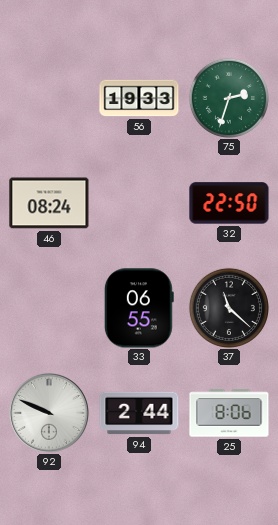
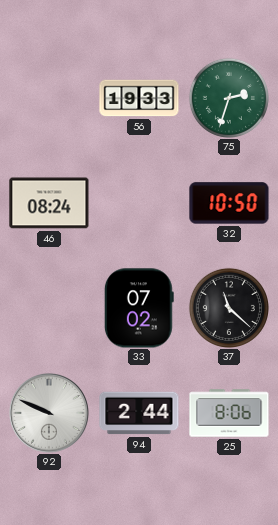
32: 22:50 -> 10:50 (229, 203)
33: 06:55 -> 07:02 (139, 308)
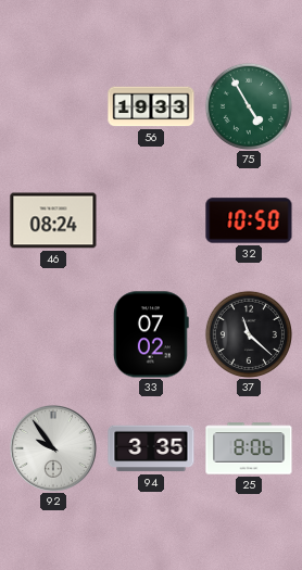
75: 2:33 -> 4:55 (249, 106)
92: 9:49 -> 9:54 (53, 448)
94: 2:44 -> 3:35 (151, 448)
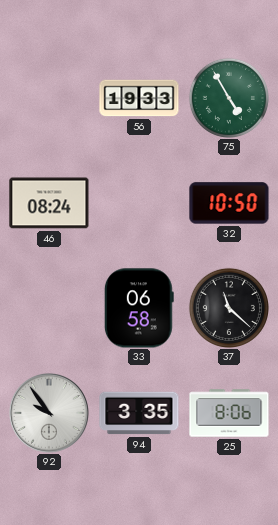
33: 07:02 -> 06:58 (139, 308)
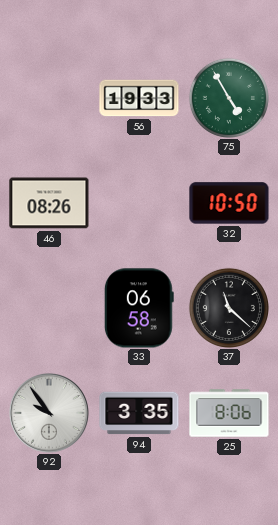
46: 08:24 -> 08:26 (49, 203)
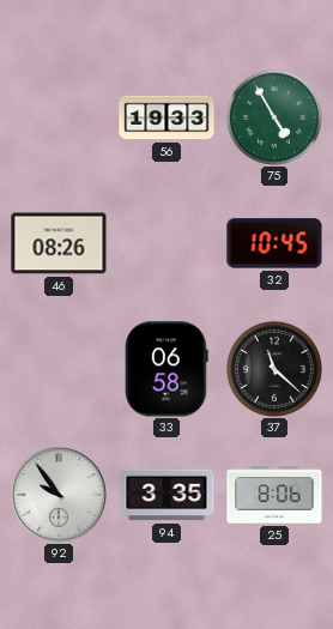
32: 10:50 -> 10:45 (274, 243)
